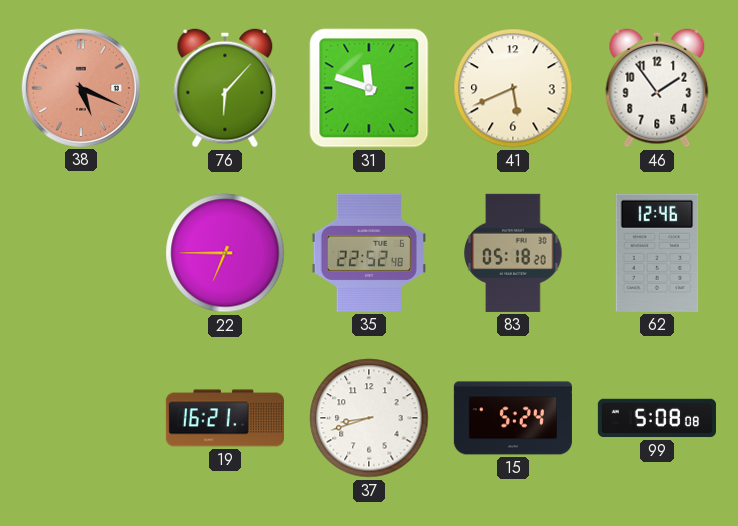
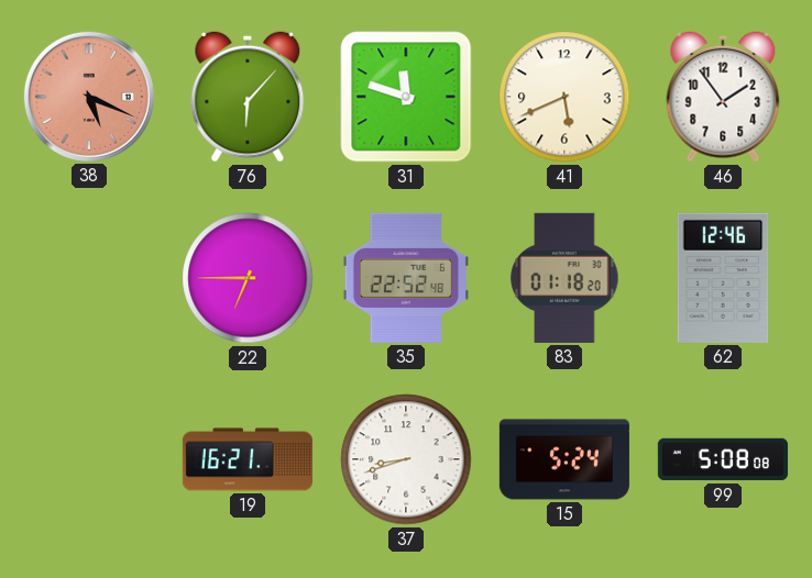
83: 05:18 -> 01:18 (564, 278)
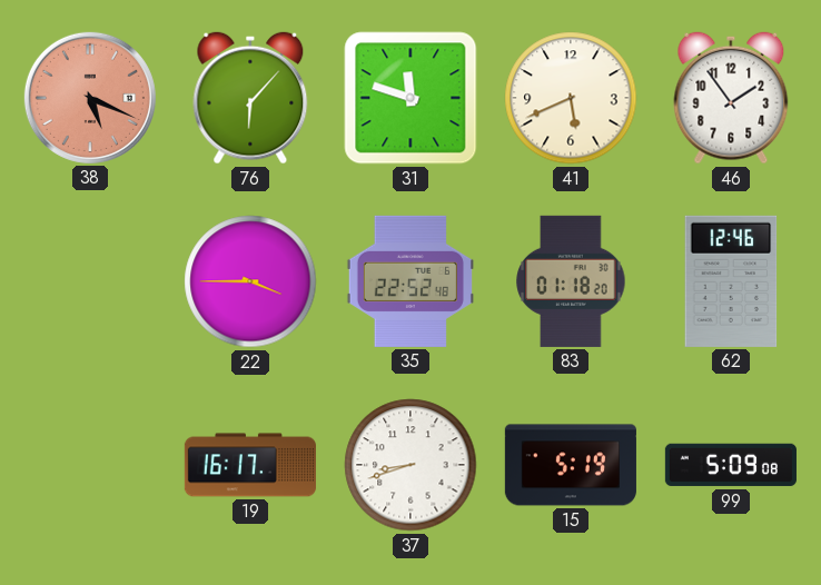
22: 6:45 -> 3:45 (250, 281)
19: 16:21 -> 16:17 (250, 465)
15: 5:24 -> 5:19 (571, 465)
99: 5:08 -> 5:09 (731, 465)
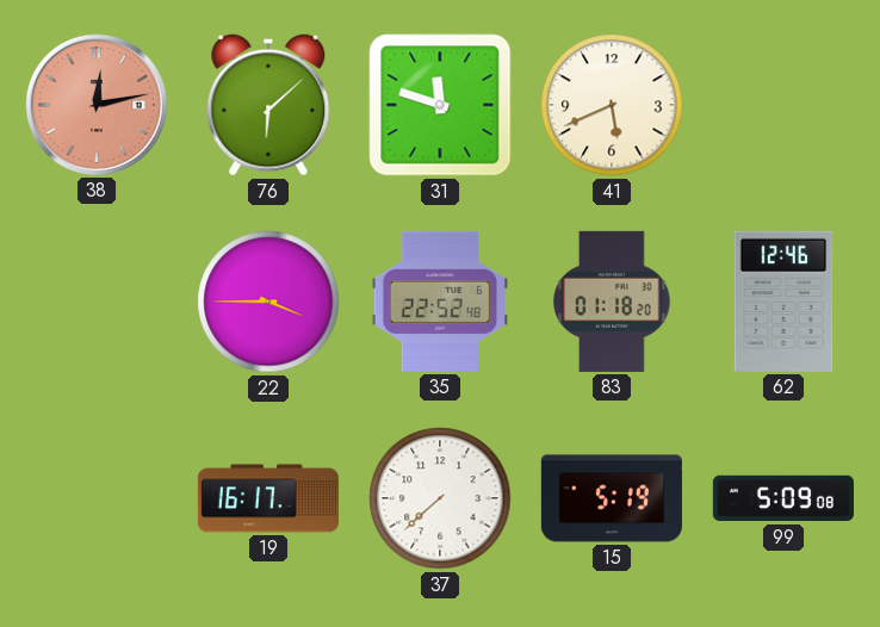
38: 5:19 -> 12:13 (97, 105)
76: 6:07 -> 6:08 (268, 105)
46: 1:54 -> none (731, 98)
37: 8:42 -> 7:38 (440, 498)
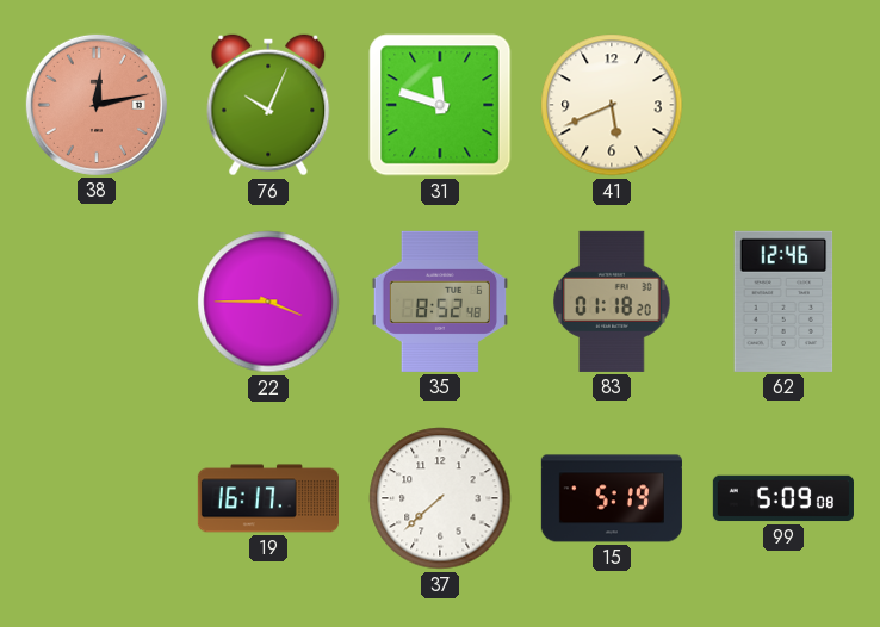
76: 6:08 -> 10:04 (268, 105)
35: 22:52 -> 8:52 (439, 302)
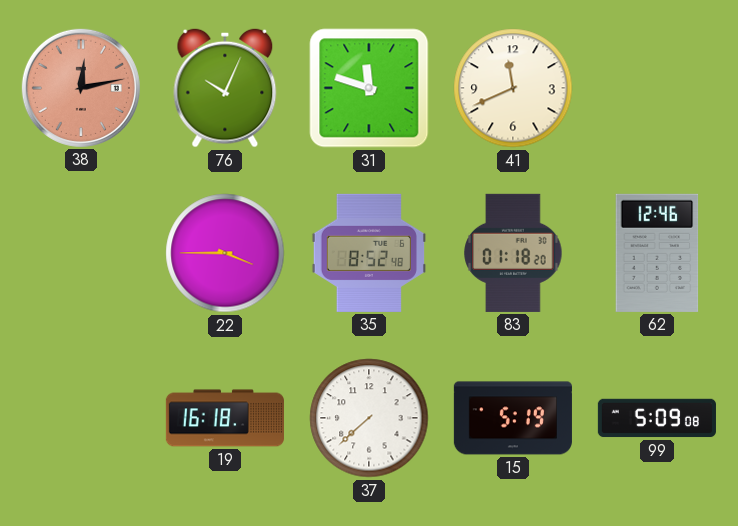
41: 5:41 -> 11:41 (513, 88)
19: 16:17 -> 16:18 (225, 418)
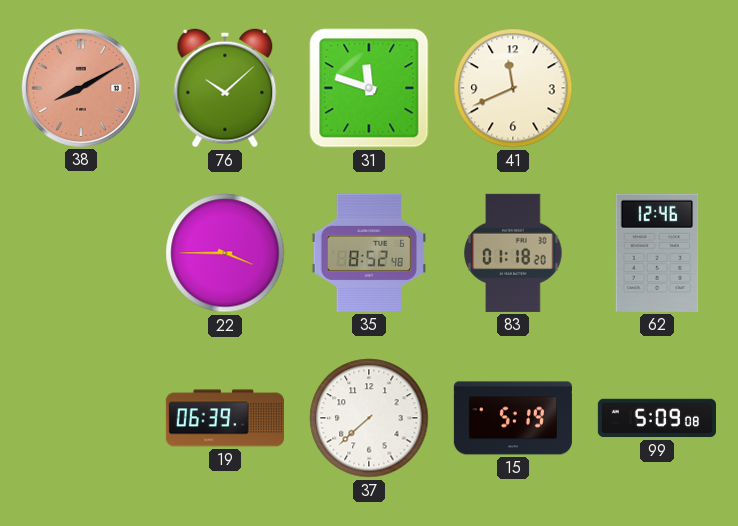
38: 12:13 -> 8:10 (81, 88)
76: 10:04 -> 10:08 (225, 88)
19: 16:18 -> 06:39 (225, 418)
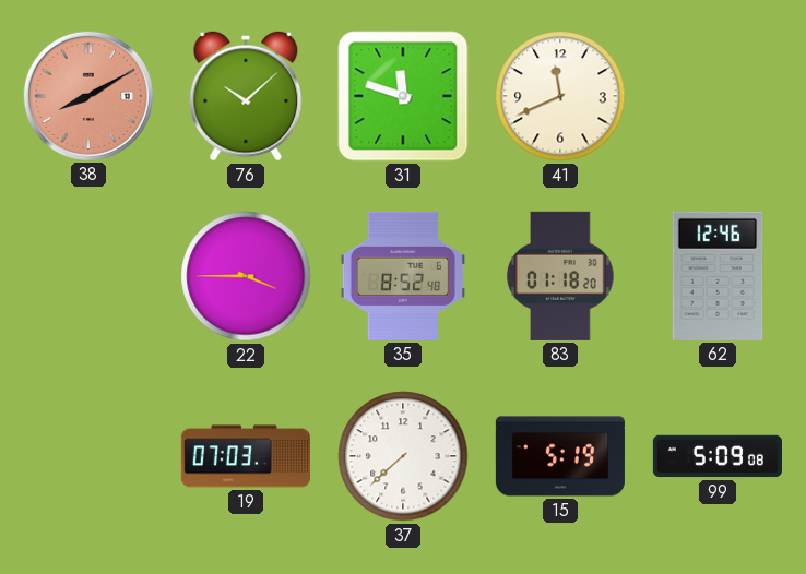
19: 06:39 -> 07:03 (246, 456)
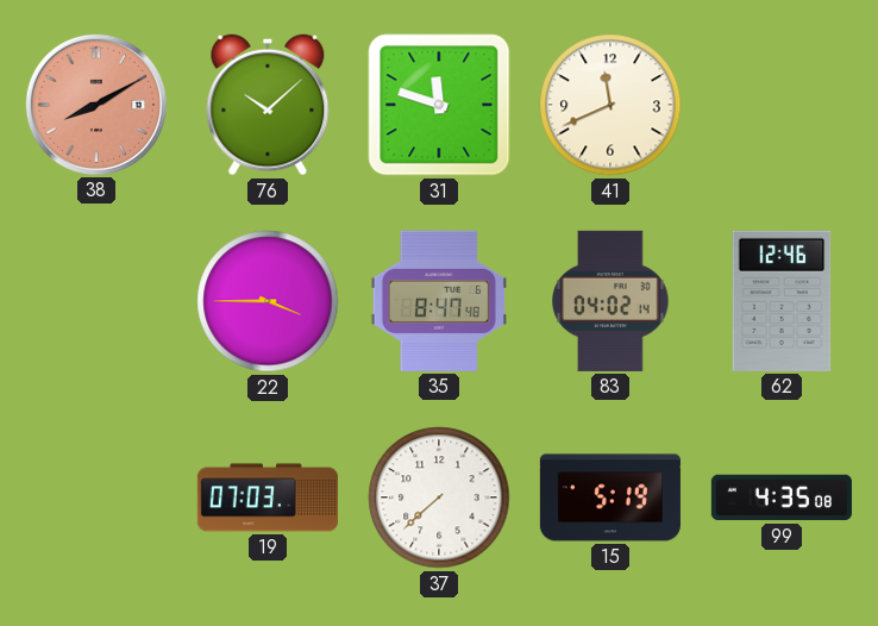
35: 8:52 -> 8:47 (438, 301)
83: 01:18 -> 04:02 (610, 301)
99: 5:09 -> 4:35 (782, 497)
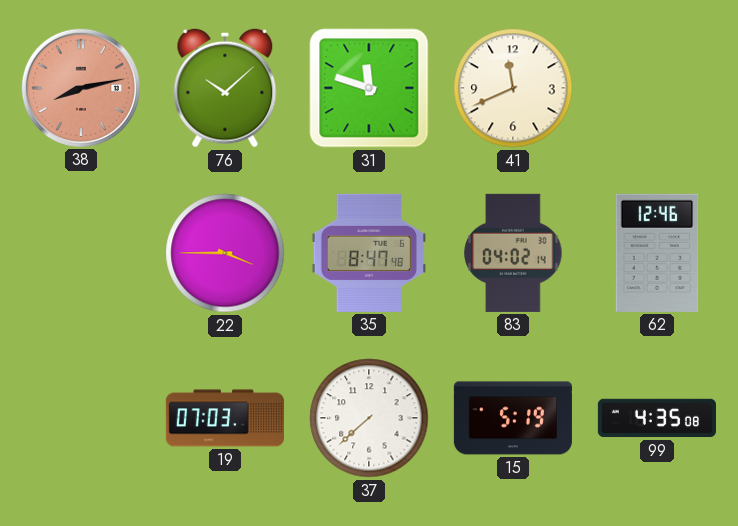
38: 8:10 -> 8:13 (81, 88)
